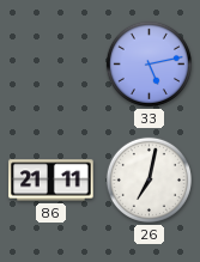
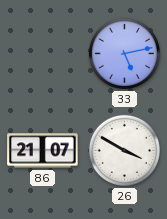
86: 21:11 -> 21:07 (43, 151)
26: 7:02 -> 3:50 (124, 150)
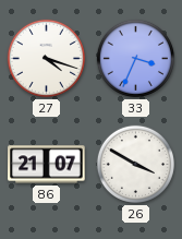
27: none -> 4:18 (46, 58)
33: 5:13 -> 3:34 (135, 58)
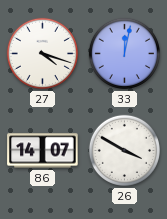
33: 3:34 -> 12:02 (124, 53)
86: 21:07 -> 14:07 (43, 151)
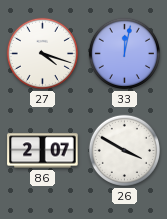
86: 14:07 -> 2:07 (43, 151)
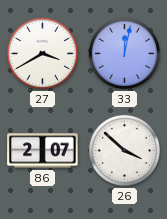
27: 4:18 -> 3:40 (42, 53)
26: 3:50 -> 3:52 (124, 150)
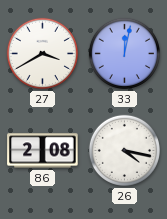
86: 2:07 -> 2:08 (43, 151)
26: 3:52 -> 4:17 (124, 150)
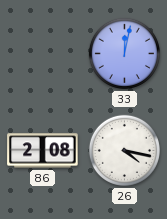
27: 3:40 -> none (42, 53)
